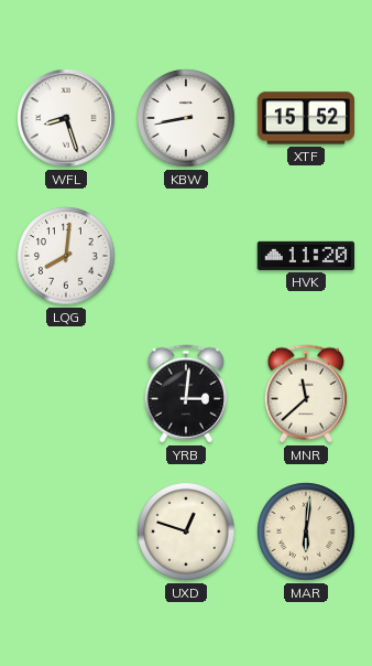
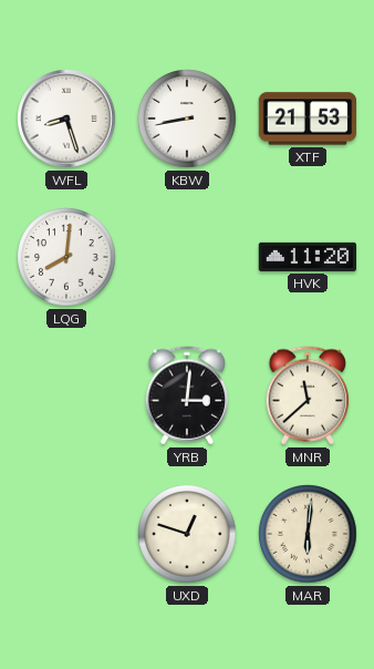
XTF: 15:52 -> 21:53 (307, 119)
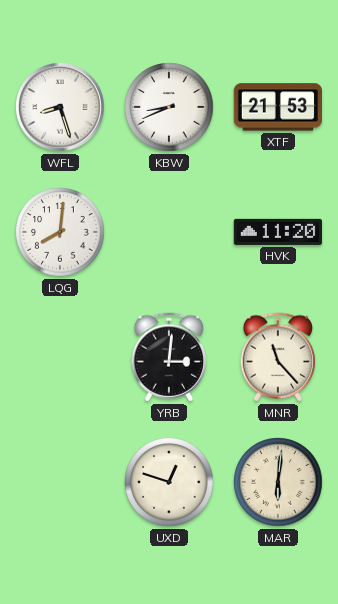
KBW: 8:43 -> 8:41 (169, 107)
MNR: 11:38 -> 11:23 (277, 357)
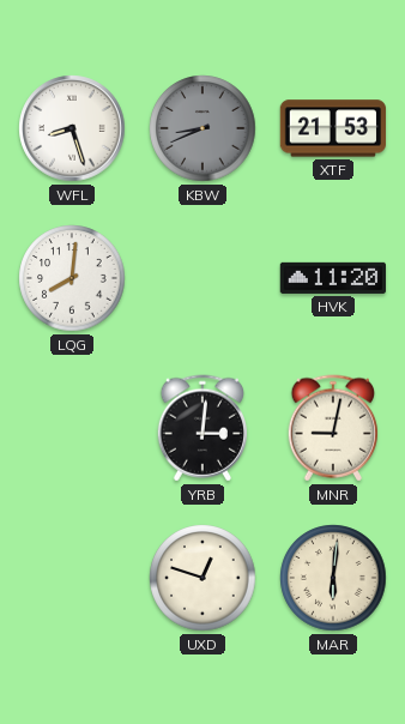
KBW dial: white -> grey (202, 128)
MNR: 11:23 -> 9:02 (332, 428)
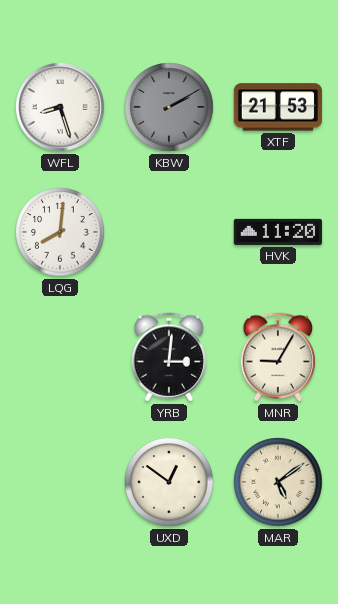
KBW: 8:41 -> 2:10 (169, 107)
MNR: 9:02 -> 9:05 (277, 357)
UXD: 12:48 -> 12:51 (169, 482)
MAR: 6:01 -> 5:09 (278, 482)
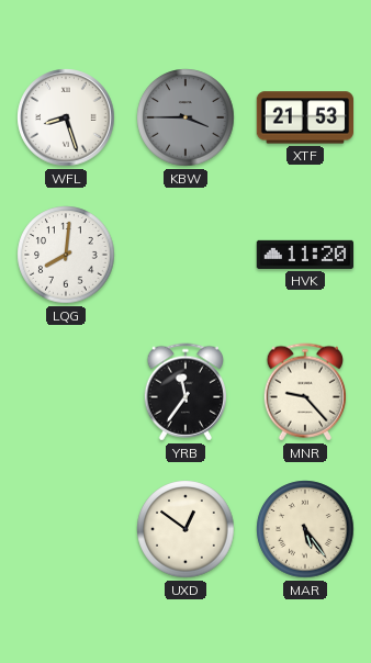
KBW: 2:10 -> 3:45 (185, 117)
YRB: 3:01 -> 11:36 (184, 392)
MNR: 9:05 -> 9:23 (304, 392)
MAR: 5:09 -> 5:24 (305, 529)
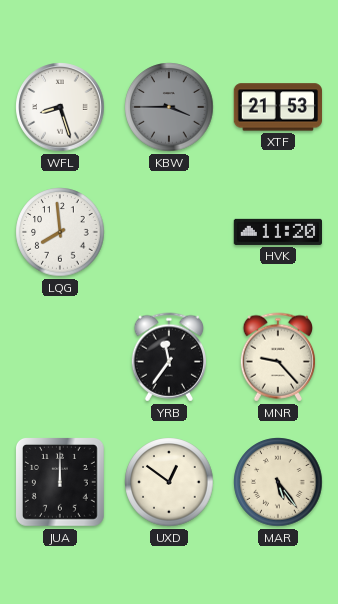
LQG: 8:01 -> 7:59 (60, 232)
JUA: none -> 12:00 (60, 482)
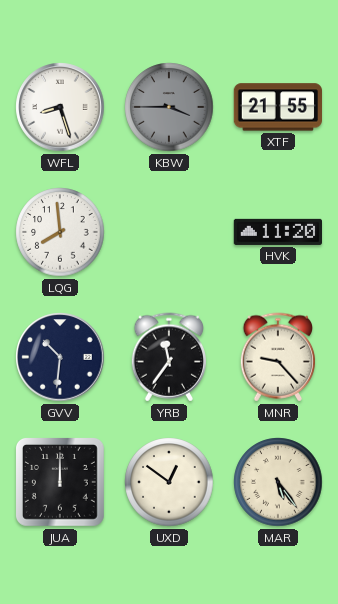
XTF: 21:53 -> 21:55 (277, 107)
GVV: none -> 10:31 (60, 357)
